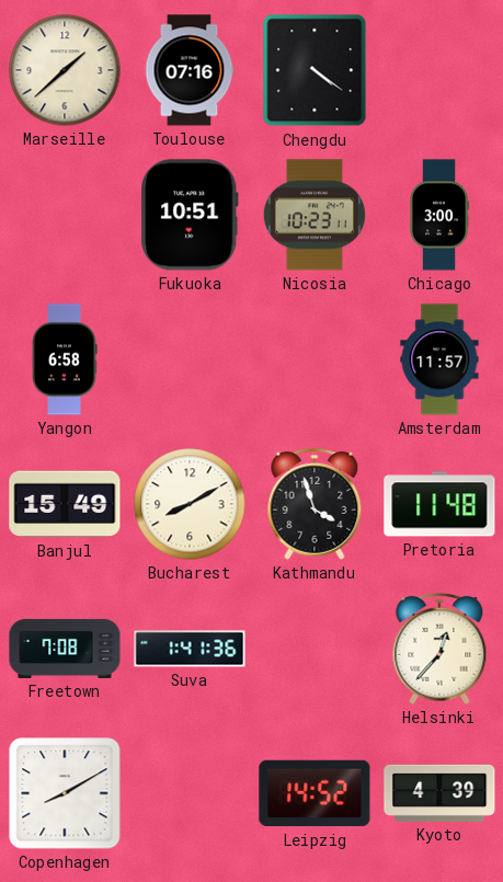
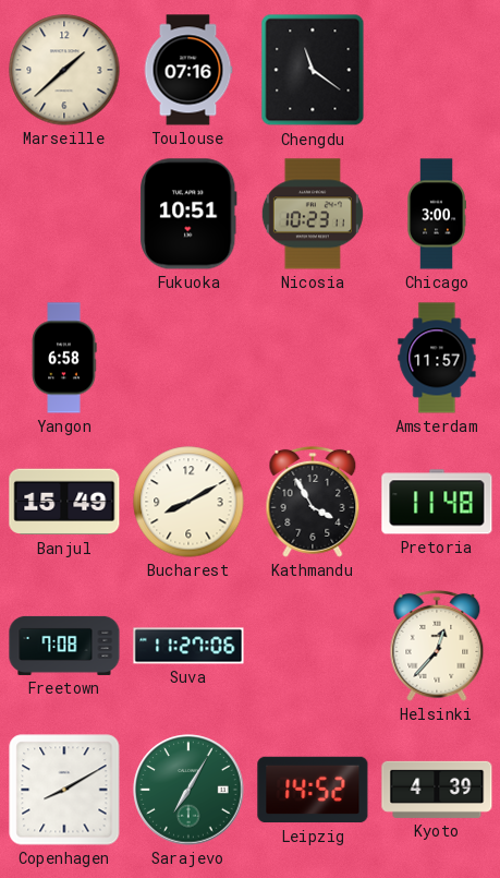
Chengdu: 4:21 -> 11:21 (313, 70)
Kathmandu: 3:57 -> 3:55 (313, 502)
Suva: 1:41 -> 11:27 (188, 646)
Sarajevo: none -> 7:05 (188, 790)
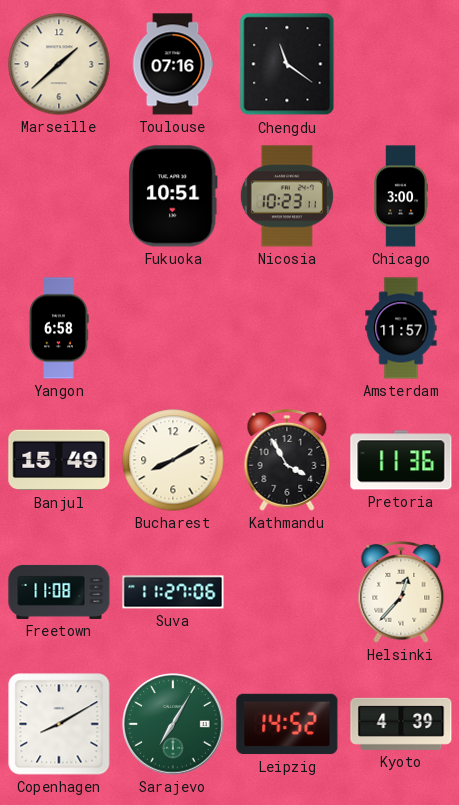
Pretoria: 11:48 -> 11:36 (401, 460)
Freetown: 7:08 -> 11:08 (59, 592)
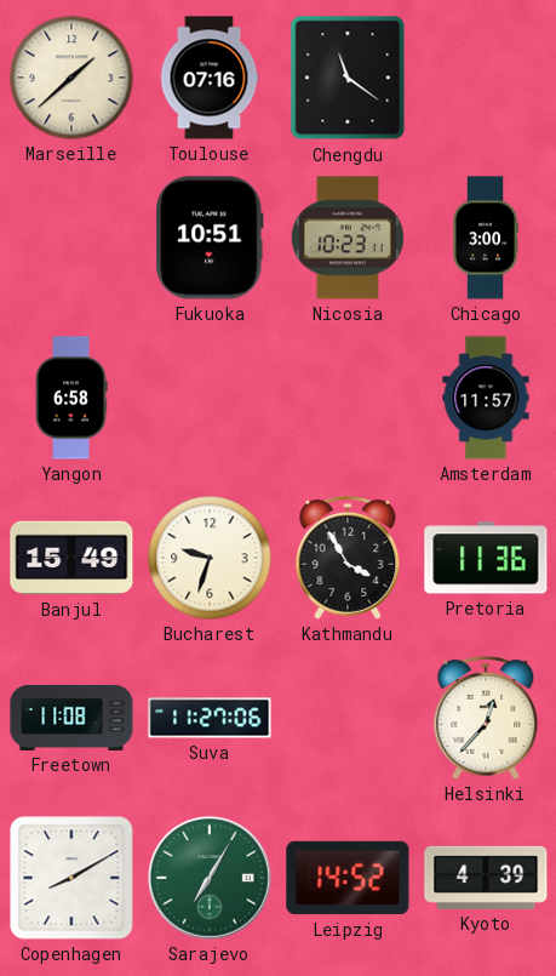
Bucharest: 8:10 -> 9:33 (210, 558)
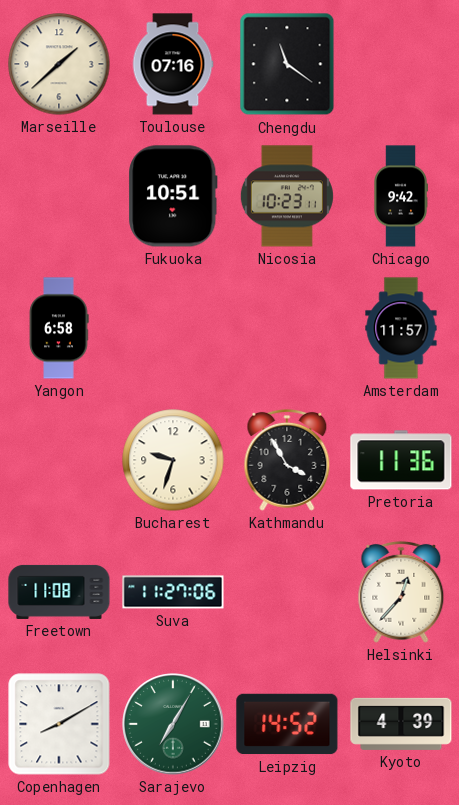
Chicago: 3:00 -> 9:42 (401, 196)
Banjul: 15:49 -> none (71, 558)
